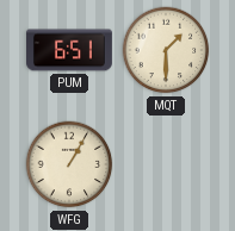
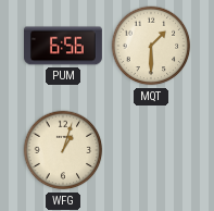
PUM: 6:51 -> 6:56 (64, 46)
WFG: 1:05 -> 1:03 (63, 150)
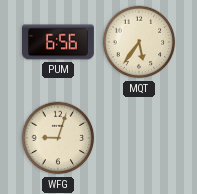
MQT: 1:30 -> 5:36 (139, 42)
WFG: 1:03 -> 9:03 (58, 138)
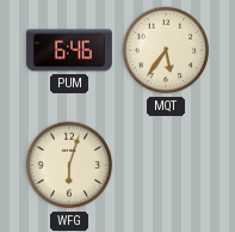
PUM: 6:56 -> 6:46 (70, 50)
WFG: 9:03 -> 6:03 (69, 165)
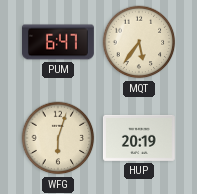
PUM: 6:46 -> 6:47 (59, 42)
HUP: none -> 20:19 (139, 138)
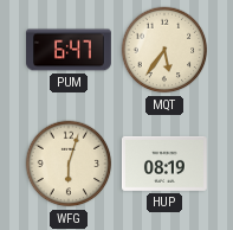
HUP: 20:19 -> 08:19 (164, 164)
